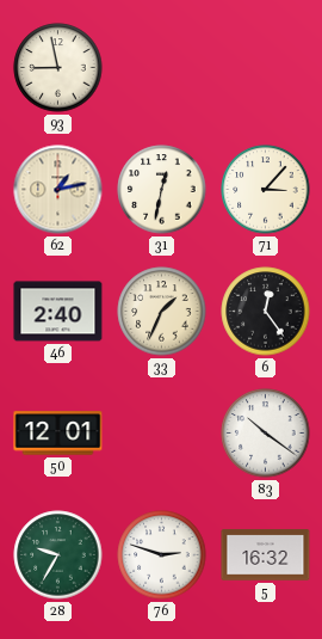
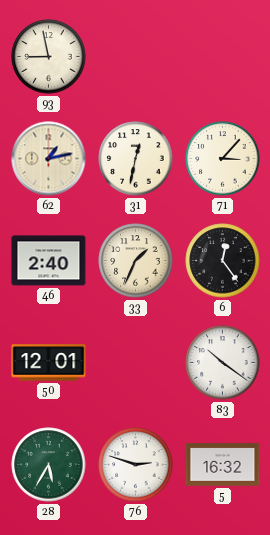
28: 9:35 -> 5:35 (49, 465)
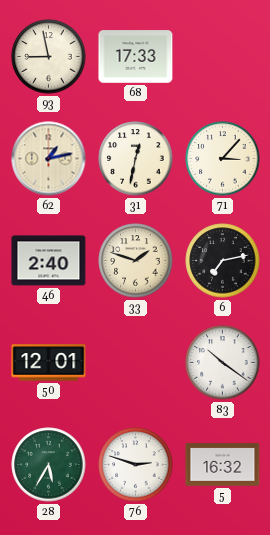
68: none -> 17:33 (136, 57)
33: 1:34 -> 1:48 (136, 261)
6: 12:24 -> 7:13 (223, 261)
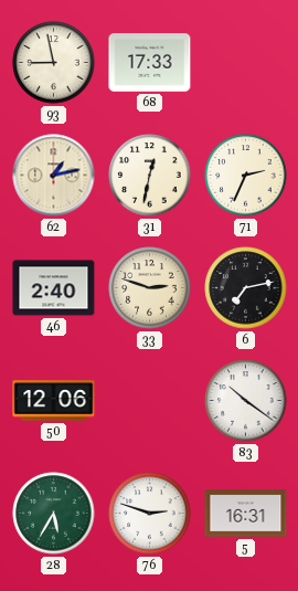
71: 3:07 -> 2:34 (246, 176)
33: 1:48 -> 2:48 (150, 288)
50: 12:01 -> 12:06 (54, 401)
5: 16:32 -> 16:31 (246, 514)
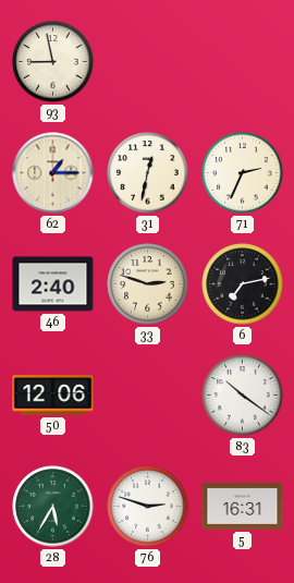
68: 17:33 -> none (150, 63)
62: 1:13 -> 1:15 (53, 173)
